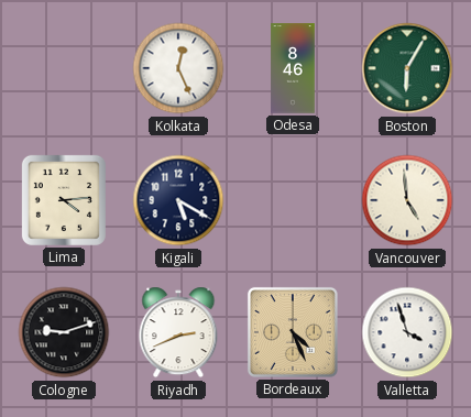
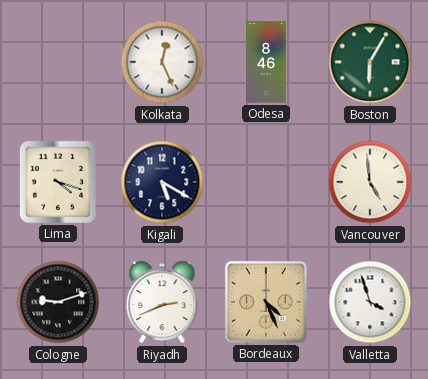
Lima: 4:14 -> 4:18 (58, 182)
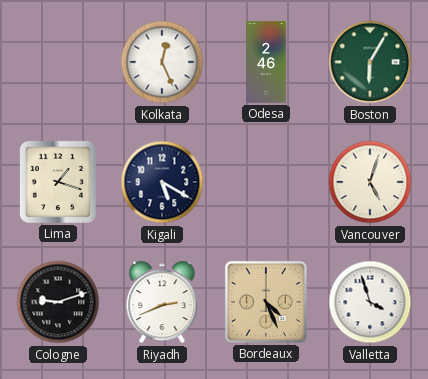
Odesa: 8:46 -> 2:46 (266, 62)
Lima: 4:18 -> 1:18 (58, 182)
Vancouver: 4:59 -> 5:03 (370, 182)
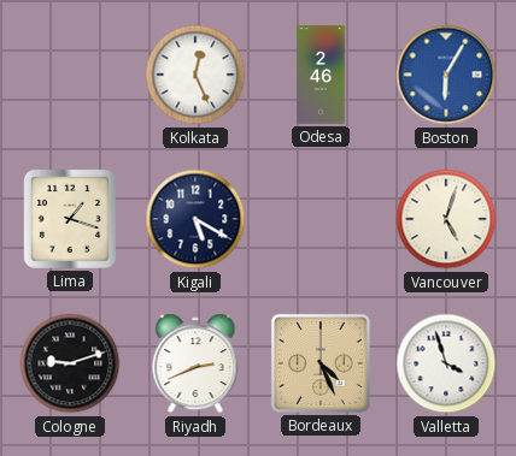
Boston dial: green -> blue (446, 75)
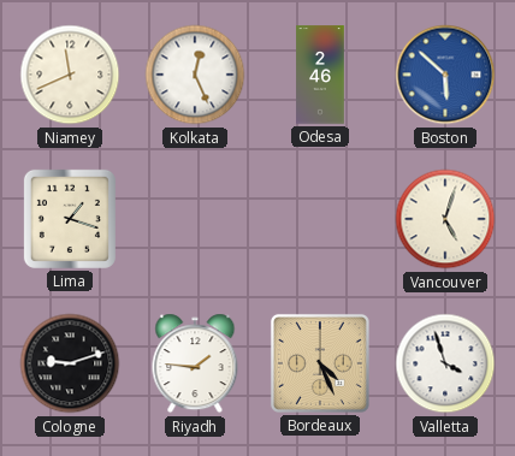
Niamey: none -> 11:41 (70, 75)
Boston: 6:05 -> 5:52 (445, 75)
Kigali: 5:20 -> none (195, 219)
Riyadh: 2:41 -> 1:46 (195, 363)
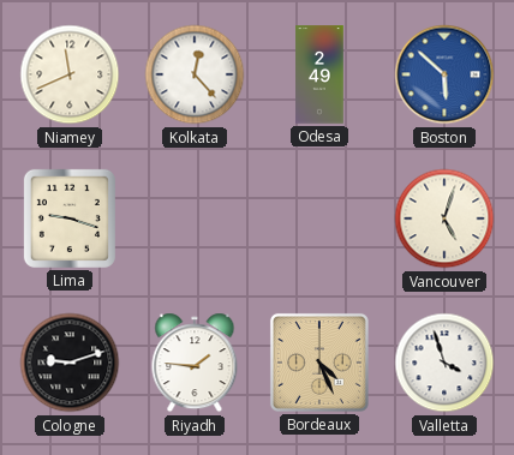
Kolkata: 12:26 -> 12:23 (195, 74)
Odesa: 2:46 -> 2:49 (319, 74)
Lima: 1:18 -> 9:18 (70, 218)
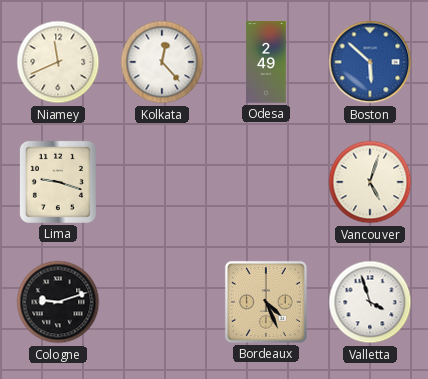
Riyadh: 1:46 -> none (195, 363)
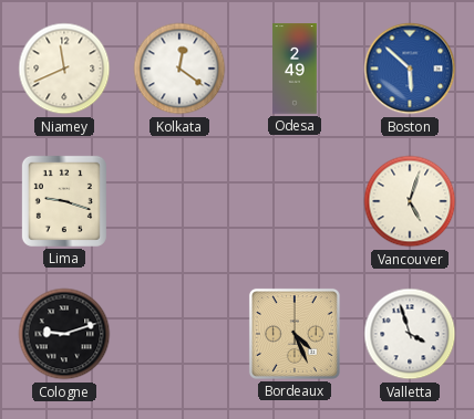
Kolkata: 12:23 -> 12:21 (179, 69)
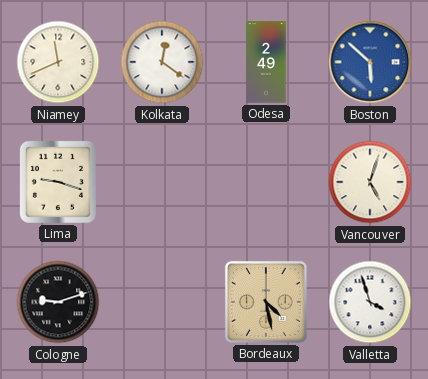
Bordeaux: 4:26 -> 4:28 (266, 302)
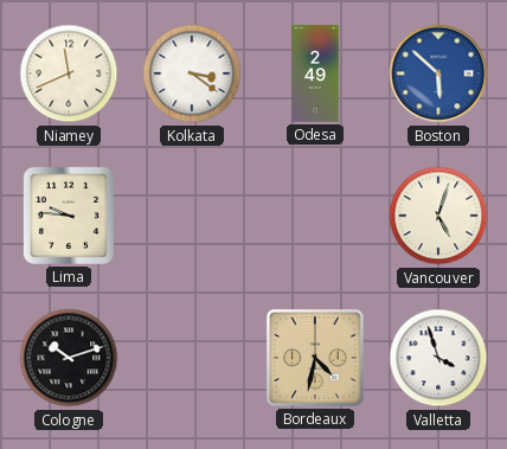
Kolkata: 12:21 -> 3:21 (192, 73)
Lima: 9:18 -> 9:46 (69, 216)
Cologne: 9:12 -> 10:12 (69, 358)
Bordeaux: 4:28 -> 4:32 (315, 358)
